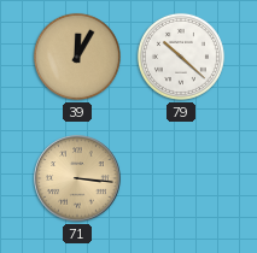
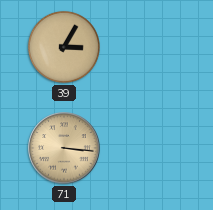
39: 12:05 -> 3:05 (64, 47)
79: 10:22 -> none (181, 57)
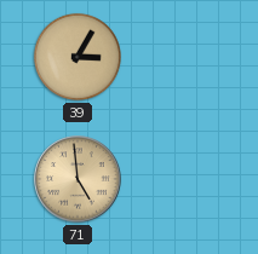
71: 3:16 -> 4:59 (78, 179)
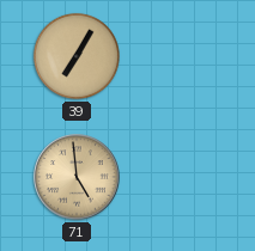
39: 3:05 -> 7:05 (77, 56)
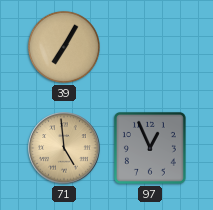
97: none -> 12:56 (150, 148)
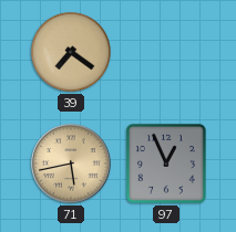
39: 7:05 -> 7:21 (71, 52)
71: 4:59 -> 5:43 (71, 164)
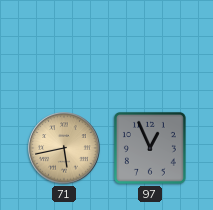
39: 7:21 -> none (71, 52)
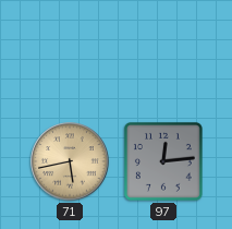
97: 12:56 -> 12:14 (163, 161)
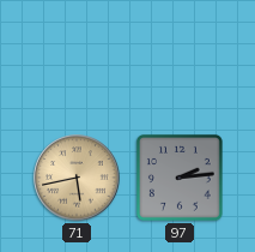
97: 12:14 -> 2:14 (180, 178)
